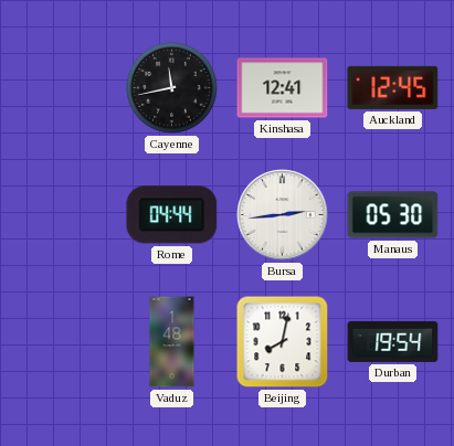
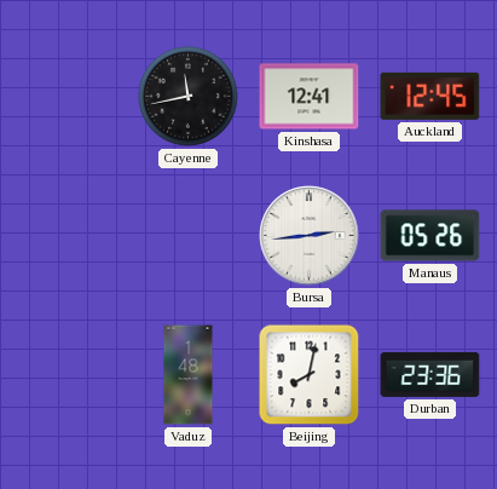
Rome: 04:44 -> none (172, 215)
Manaus: 05:30 -> 05:26 (430, 236)
Durban: 19:54 -> 23:36 (430, 374)
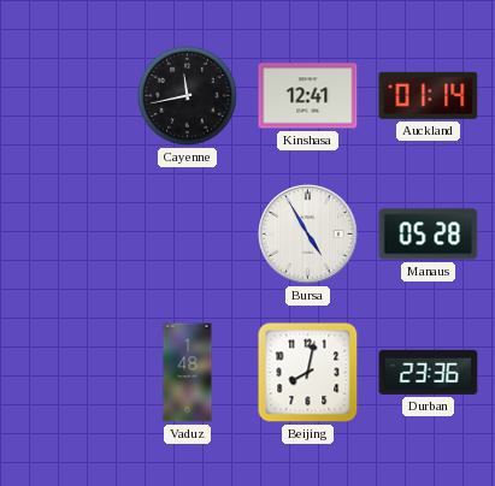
Auckland: 12:45 -> 01:14 (429, 95)
Bursa: 2:44 -> 4:55 (308, 235)
Manaus: 05:26 -> 05:28 (429, 235)
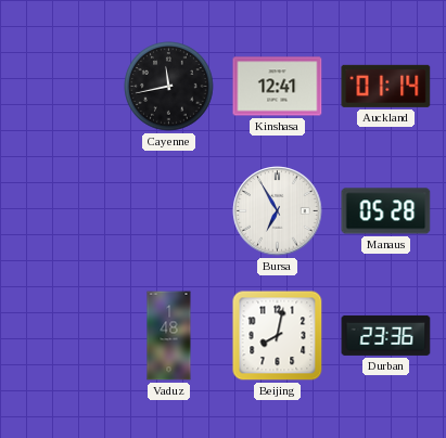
Bursa: 4:55 -> 6:55 (278, 211)
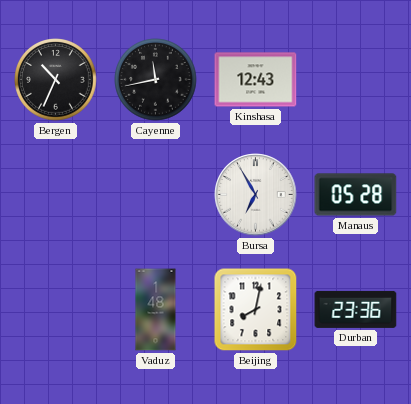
Bergen: none -> 10:34 (56, 80)
Kinshasa: 12:41 -> 12:43 (256, 80)
Auckland: 01:14 -> none (386, 86)
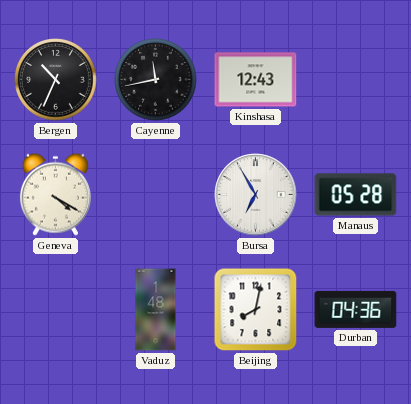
Geneva: none -> 4:20 (55, 194)
Durban: 23:36 -> 04:36 (356, 309)
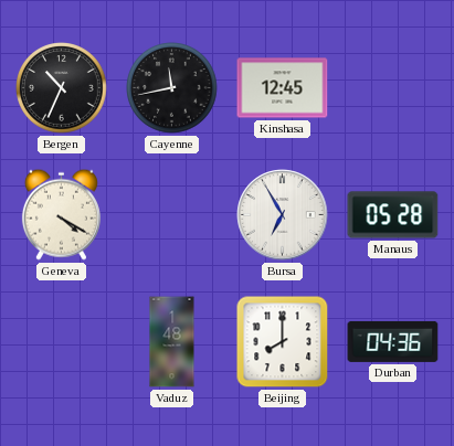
Kinshasa: 12:43 -> 12:45 (283, 88)
Beijing: 8:02 -> 8:00 (283, 342)
